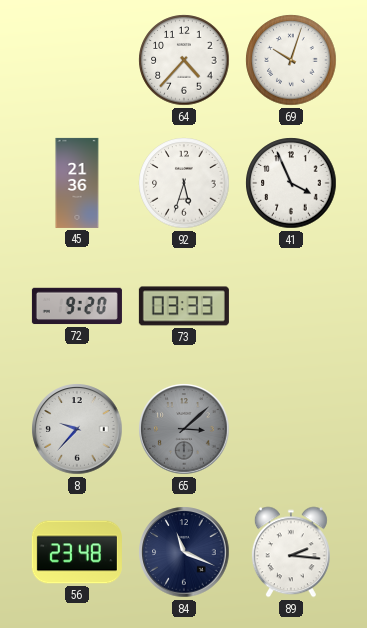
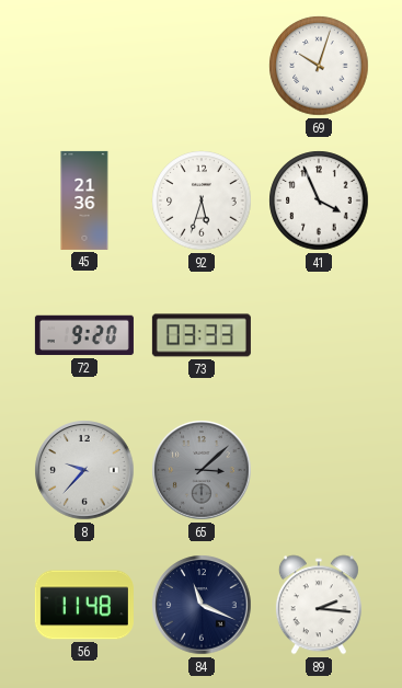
64: 4:37 -> none (184, 60)
56: 23:48 -> 11:48 (84, 605)
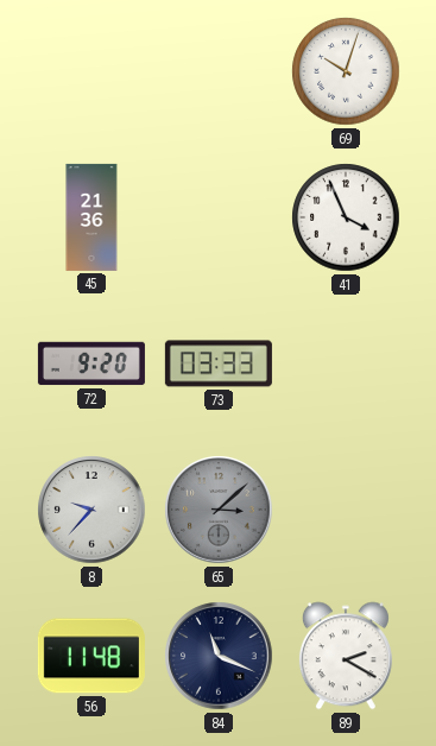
92: 5:33 -> none (202, 200)
89: 2:16 -> 2:20 (346, 656)
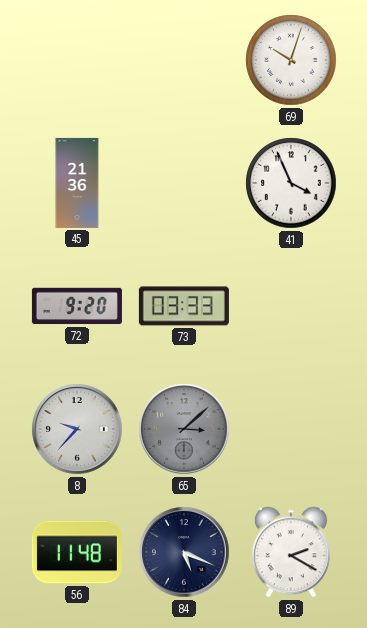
84: 11:19 -> 5:19 (184, 552)
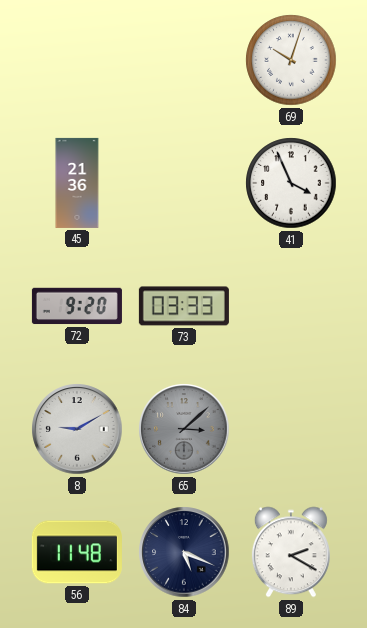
8: 9:37 -> 9:10 (77, 429)
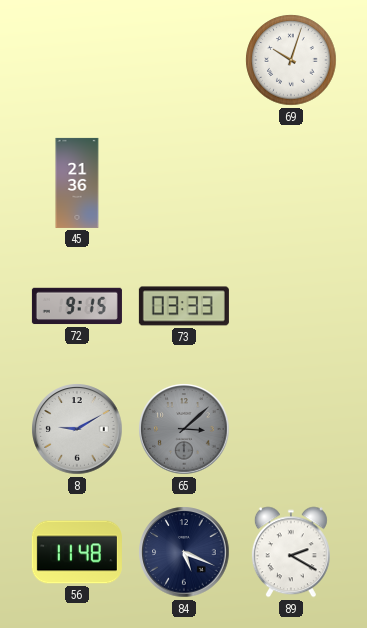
41: 3:56 -> none (291, 183)
72: 9:20 -> 9:15 (77, 306)
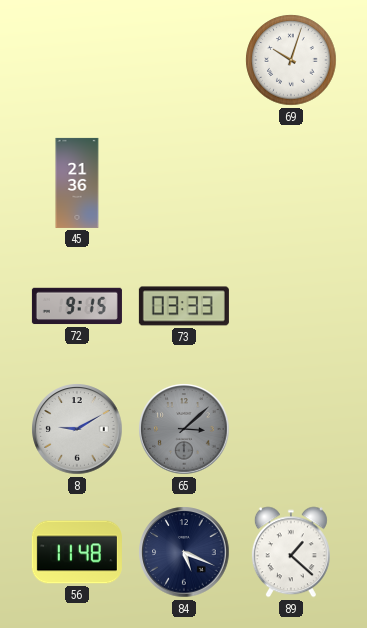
89: 2:20 -> 1:22 (291, 552)
